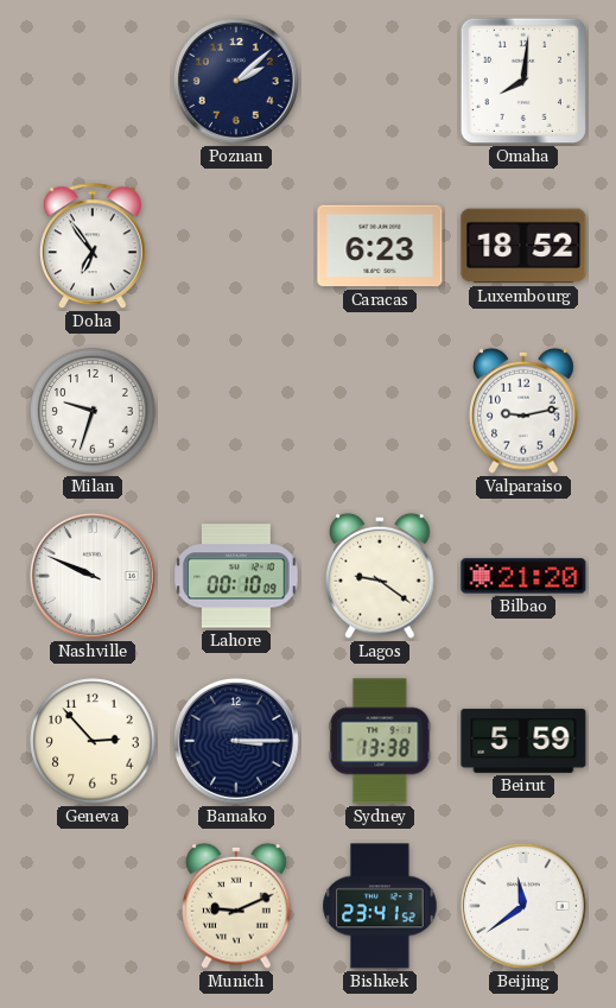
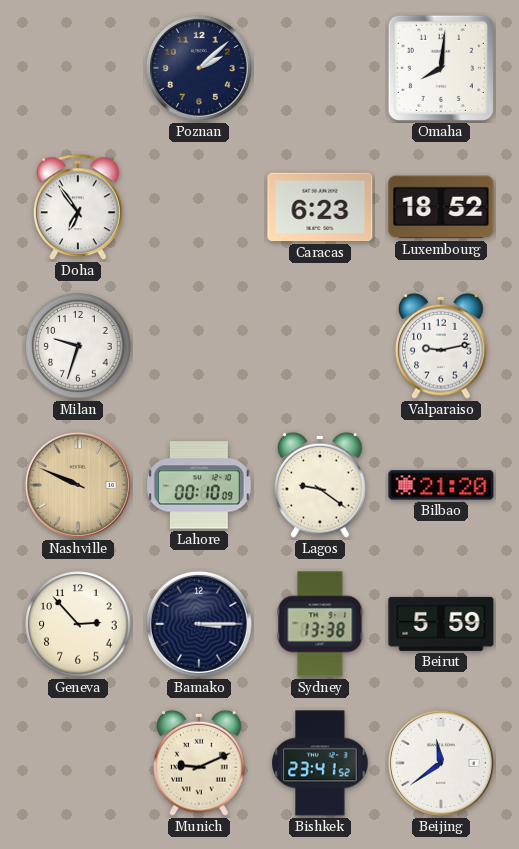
Nashville dial: white -> champagne (78, 485)
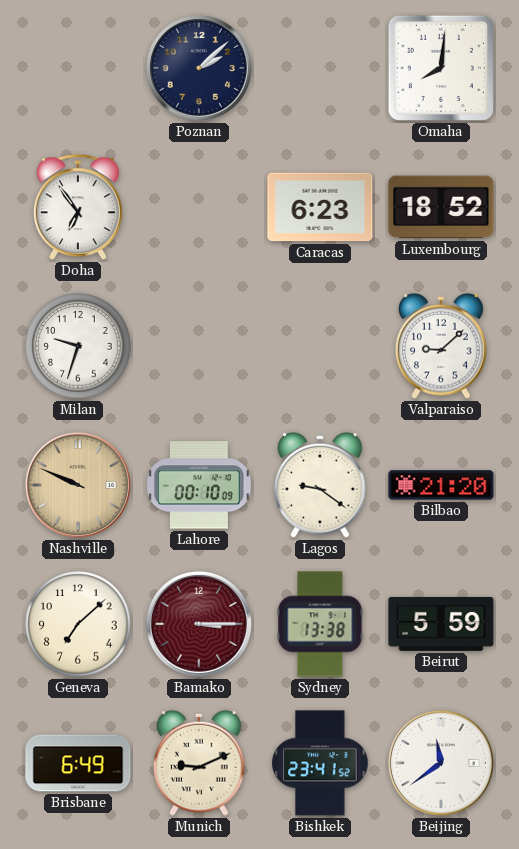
Valparaiso: 9:13 -> 9:08 (441, 346)
Geneva: 2:53 -> 7:08 (78, 624)
Bamako dial: navy -> burgundy (199, 624)
Brisbane: none -> 6:49 (78, 763)
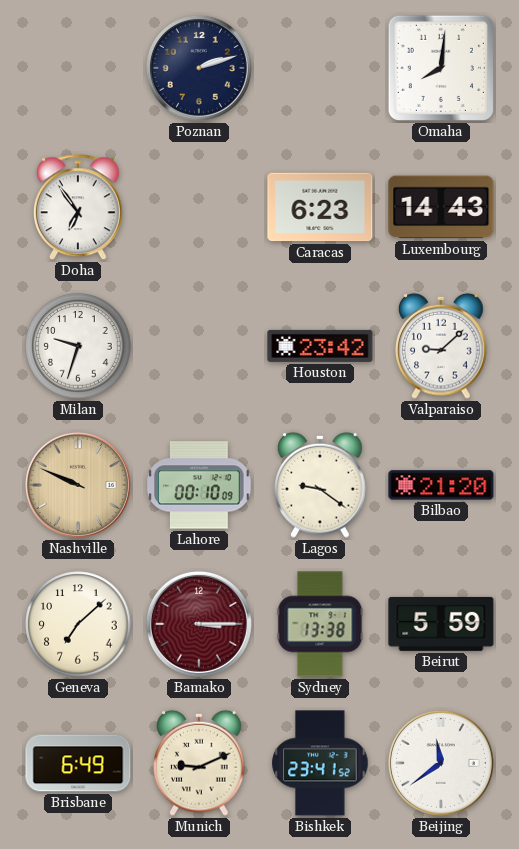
Poznan: 2:08 -> 2:12 (199, 68)
Luxembourg: 18:52 -> 14:43 (441, 207)
Houston: none -> 23:42 (320, 346)
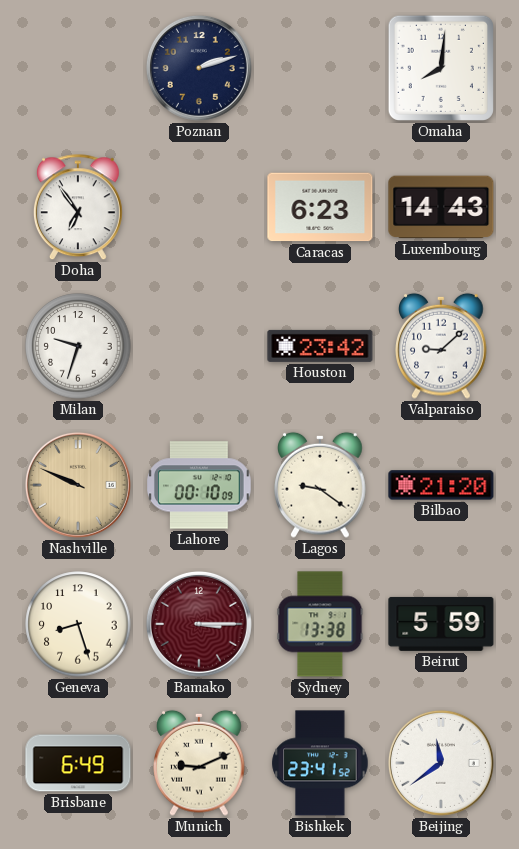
Geneva: 7:08 -> 8:27 (78, 624)
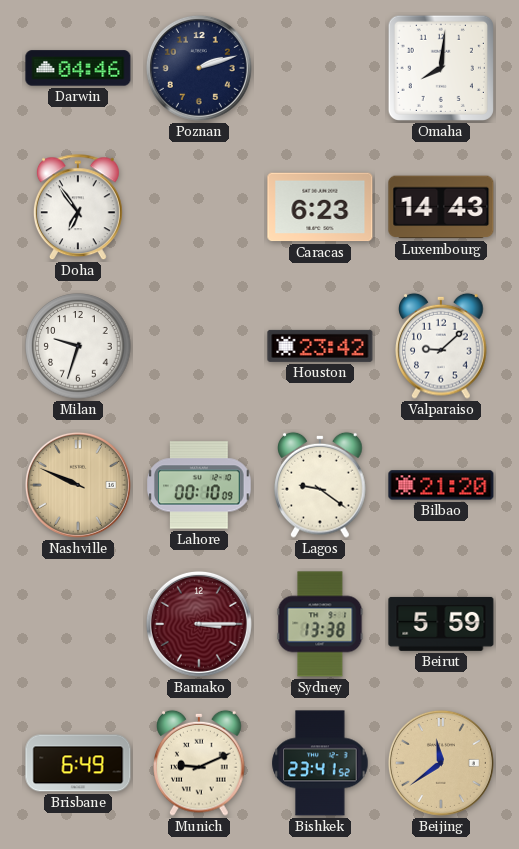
Darwin: none -> 04:46 (78, 68)
Geneva: 8:27 -> none (78, 624)
Beijing dial: white -> champagne (441, 763)
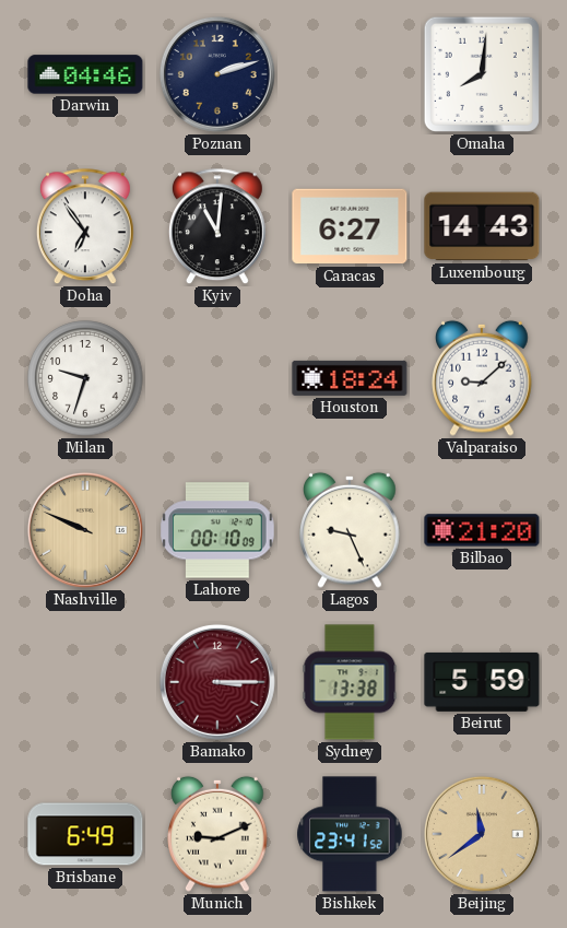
Kyiv: none -> 11:01 (217, 227)
Caracas: 6:23 -> 6:27 (350, 226)
Houston: 23:42 -> 18:24 (350, 378)
Lagos: 9:21 -> 9:26 (350, 530)
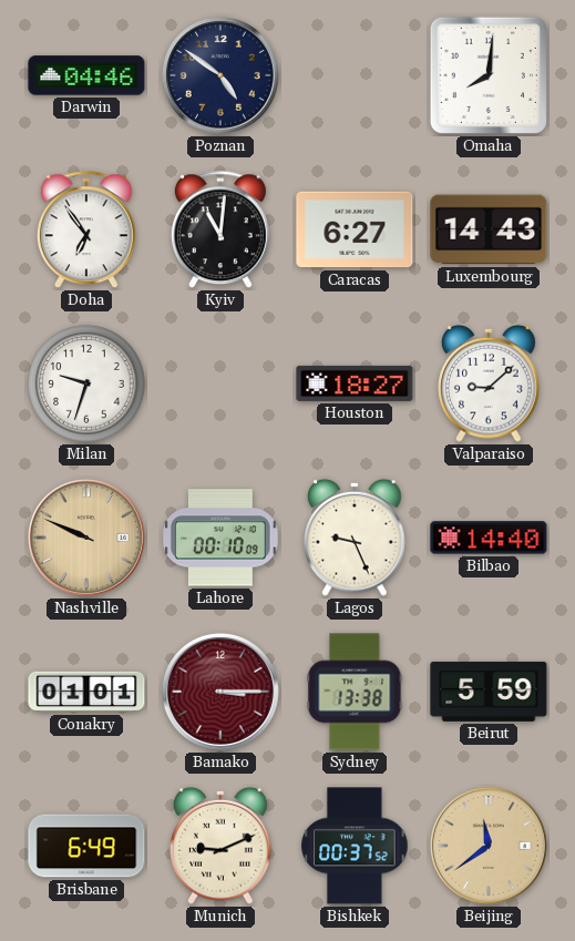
Poznan: 2:12 -> 4:51 (220, 75)
Houston: 18:24 -> 18:27 (355, 383)
Bilbao: 21:20 -> 14:40 (489, 538)
Conakry: none -> 01:01 (86, 692)
Bishkek: 23:41 -> 00:37 (355, 846)
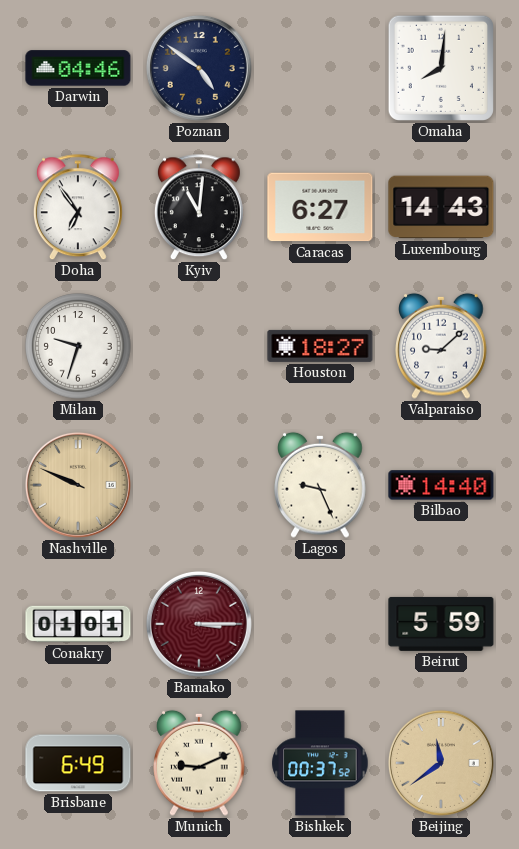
Lahore: 00:10 -> none (222, 538)
Sydney: 13:38 -> none (355, 692)
